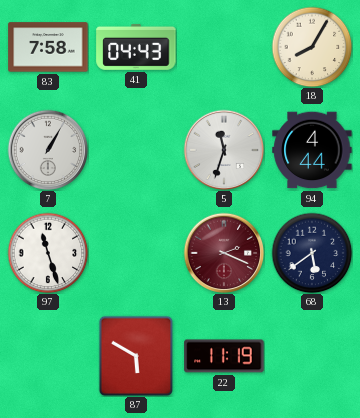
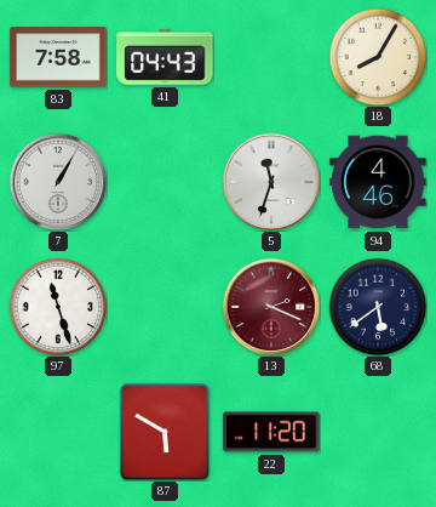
94: 4:44 -> 4:46 (378, 182)
22: 11:19 -> 11:20 (271, 432)
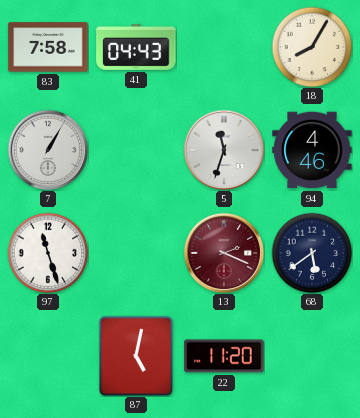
87: 5:50 -> 5:02 (136, 356)
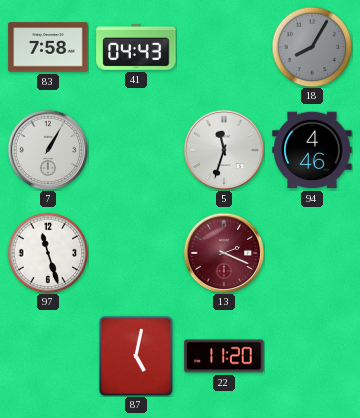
18 dial: cream -> grey (312, 47)
68: 5:39 -> none (312, 253)
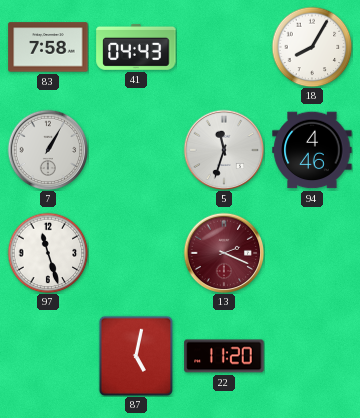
18 dial: grey -> white (312, 47)
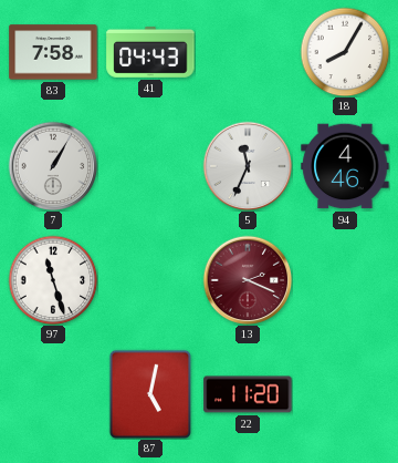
5: 11:33 -> 11:34 (248, 166)
